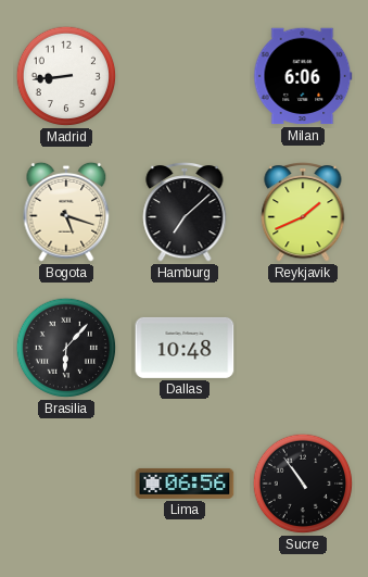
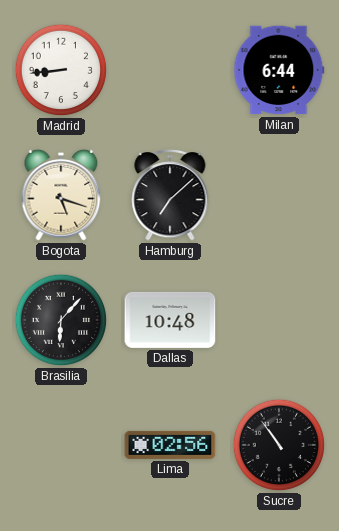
Milan: 6:06 -> 6:44 (279, 70)
Reykjavik: 1:41 -> none (303, 212)
Lima: 06:56 -> 02:56 (170, 445)
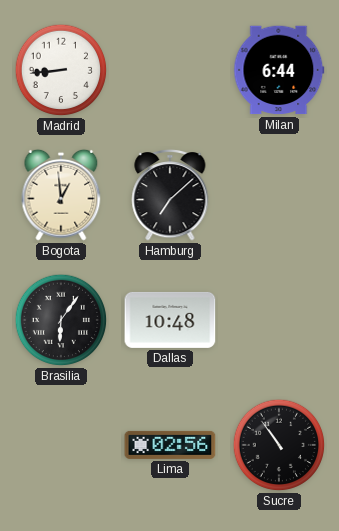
Bogota: 5:18 -> 12:59 (61, 195)
Brasilia: 6:07 -> 6:06 (61, 320)
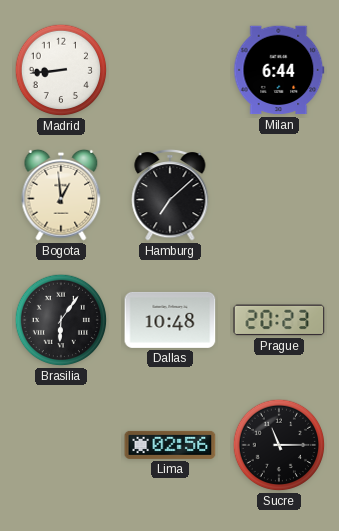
Prague: none -> 20:23 (279, 320)
Sucre: 10:54 -> 11:15 (279, 445)
